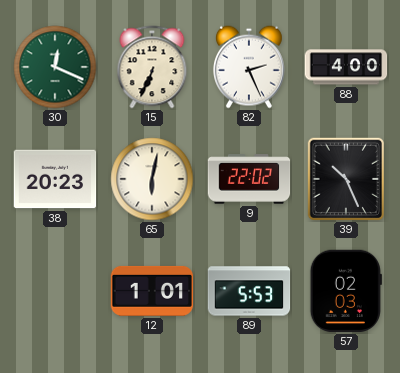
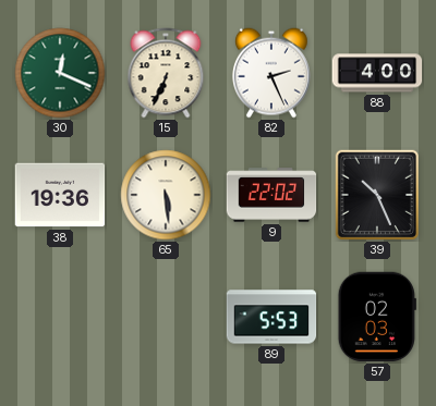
38: 20:23 -> 19:36 (60, 195)
65: 6:02 -> 5:29 (166, 195)
12: 1:01 -> none (152, 291)
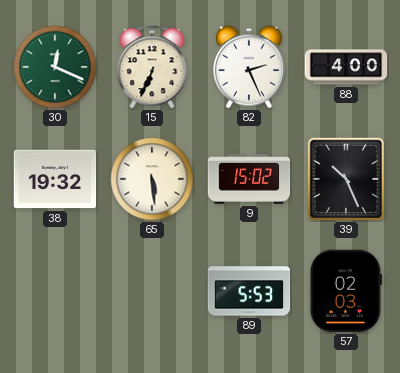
38: 19:36 -> 19:32 (55, 179)
9: 22:02 -> 15:02 (249, 179)
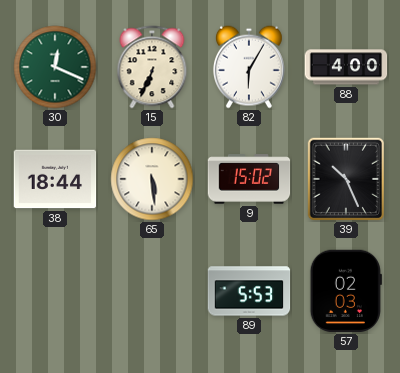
82: 2:26 -> 6:05 (249, 67)
38: 19:32 -> 18:44 (55, 179)
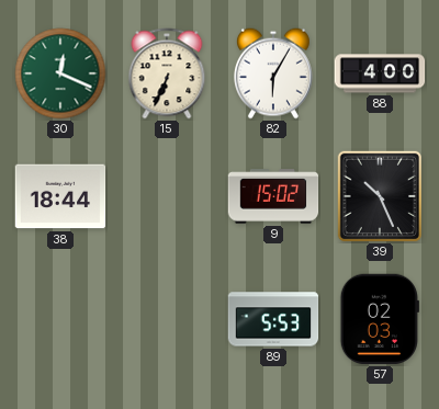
65: 5:29 -> none (152, 179)
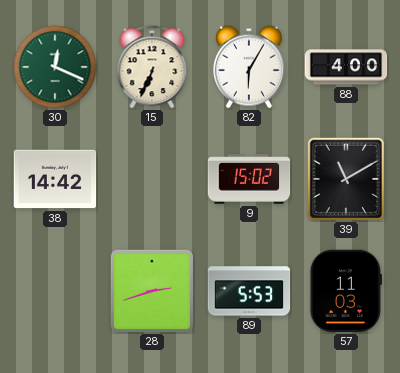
38: 18:44 -> 14:42 (55, 179)
39: 10:26 -> 11:10 (345, 179)
28: none -> 2:42 (151, 290)
57: 02:03 -> 11:03 (346, 291)
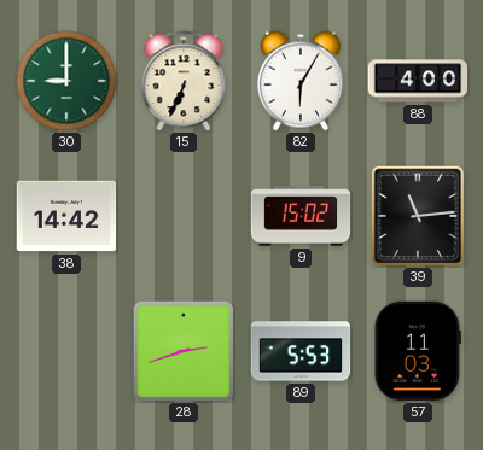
30: 12:19 -> 9:00 (66, 81)
39: 11:10 -> 11:14 (417, 216)
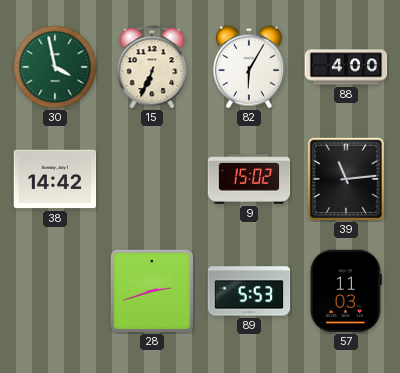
30: 9:00 -> 3:58 (55, 67)
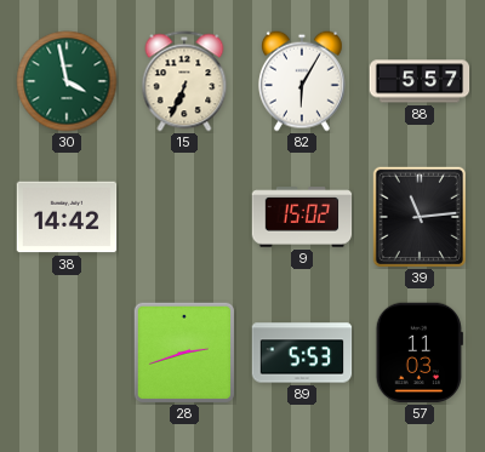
88: 4:00 -> 5:57 (420, 81)
